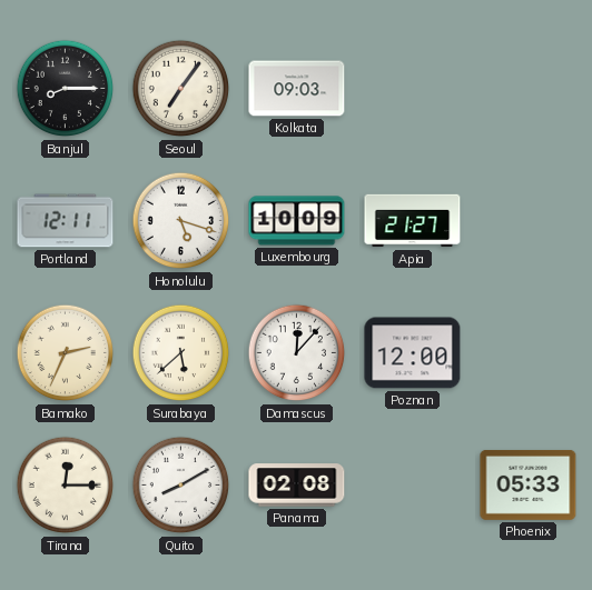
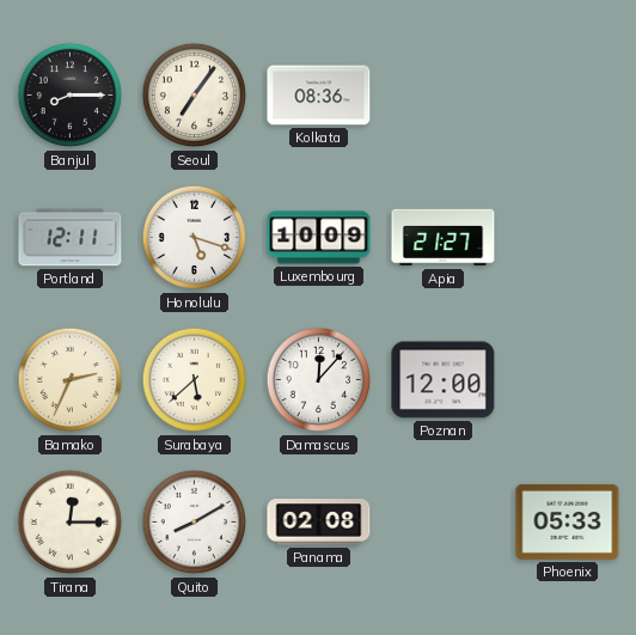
Kolkata: 09:03 -> 08:36 (319, 96)
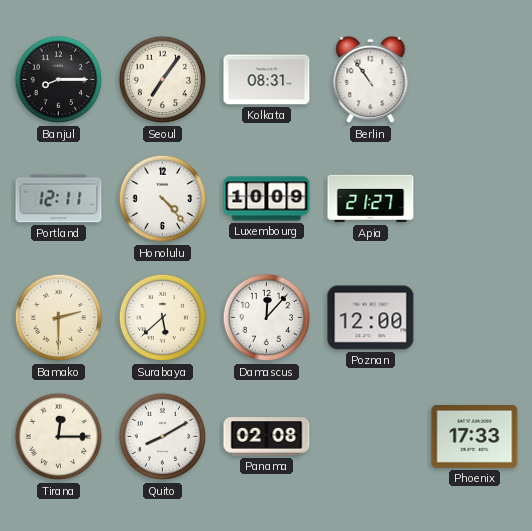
Kolkata: 08:36 -> 08:31 (267, 80)
Berlin: none -> 10:54 (371, 80)
Honolulu: 5:18 -> 4:23 (163, 199)
Bamako: 2:34 -> 2:30 (59, 318)
Phoenix: 05:33 -> 17:33 (475, 436)
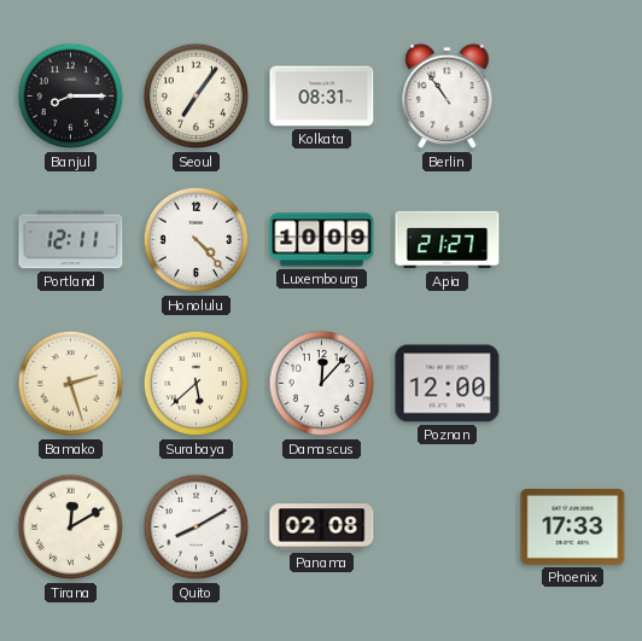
Bamako: 2:30 -> 2:27 (71, 384)
Tirana: 12:15 -> 12:10 (71, 528)
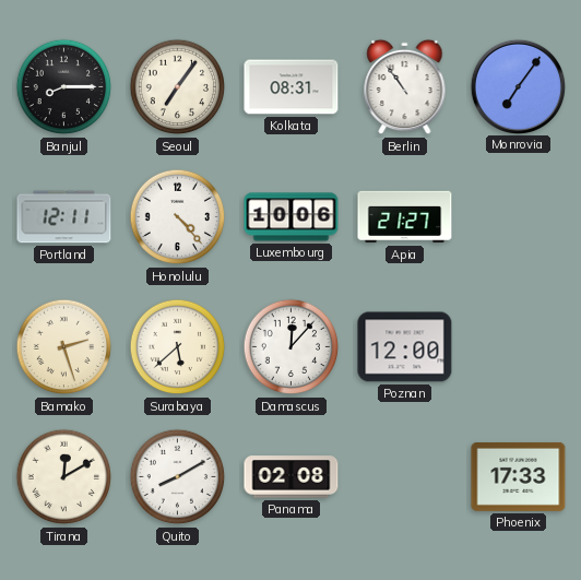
Monrovia: none -> 7:06 (518, 86)
Luxembourg: 10:09 -> 10:06 (292, 217)
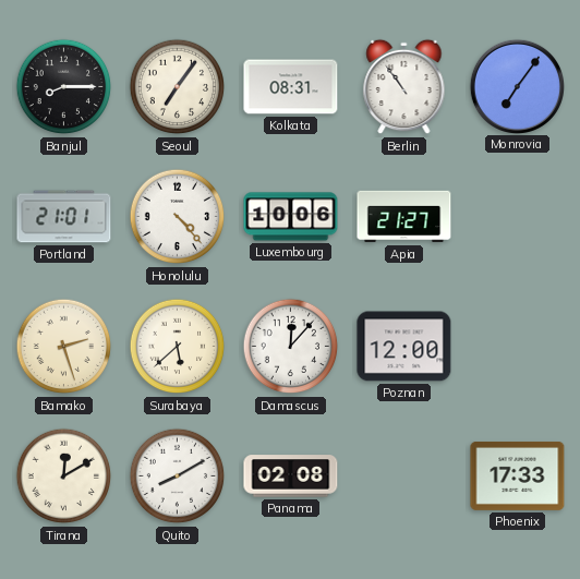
Portland: 12:11 -> 21:01 (64, 217)
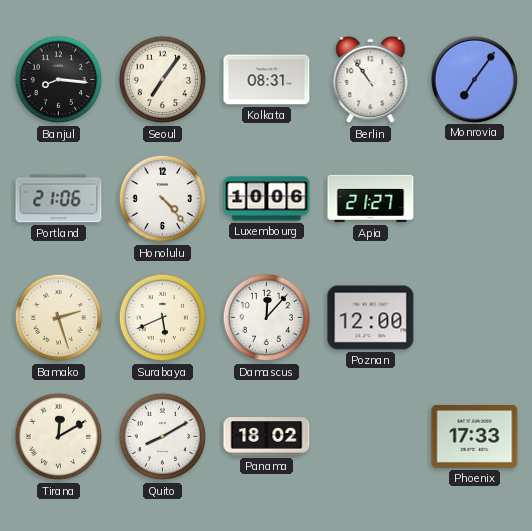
Banjul: 8:15 -> 8:16 (59, 80)
Portland: 21:01 -> 21:06 (59, 199)
Surabaya: 5:38 -> 5:41 (163, 318)
Panama: 02:08 -> 18:02 (267, 437)
